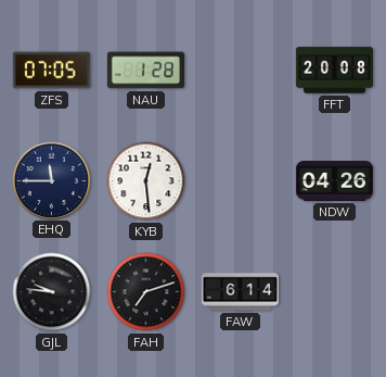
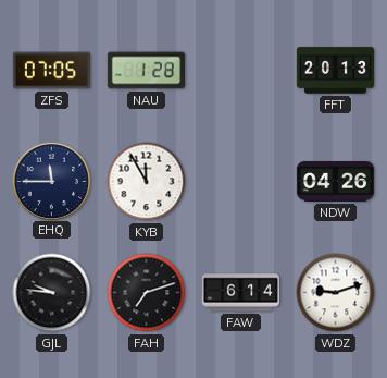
FFT: 20:08 -> 20:13 (335, 71)
KYB: 12:29 -> 11:55 (147, 182)
WDZ: none -> 9:12 (336, 293)
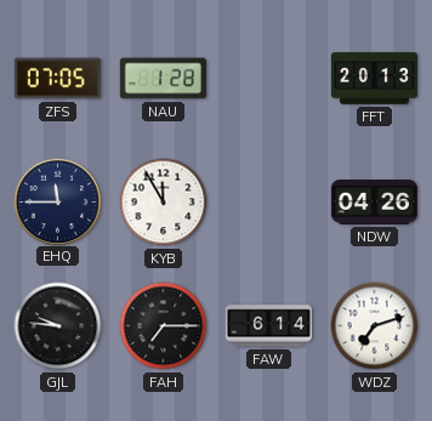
FAH: 7:12 -> 7:15 (164, 326)
WDZ: 9:12 -> 7:12 (375, 326)
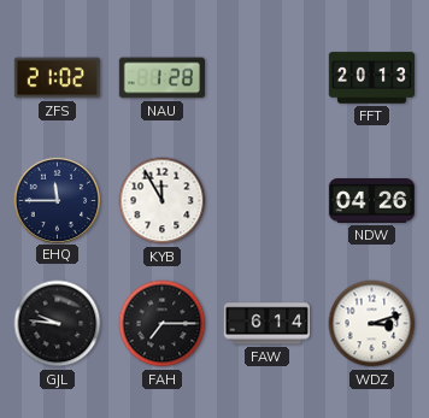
ZFS: 07:05 -> 21:02 (57, 78)
WDZ: 7:12 -> 3:12 (372, 324)
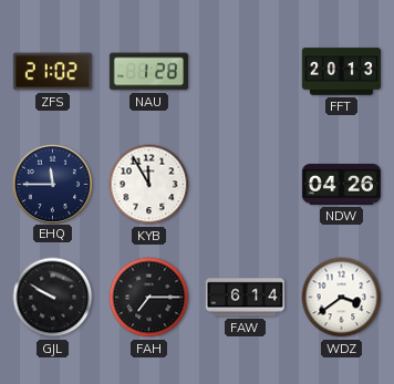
GJL: 9:46 -> 9:50 (53, 298)
WDZ: 3:12 -> 3:39 (342, 298)
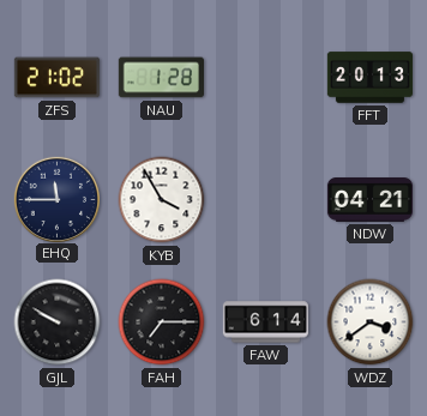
KYB: 11:55 -> 3:55 (162, 200)
NDW: 04:26 -> 04:21 (369, 200)
